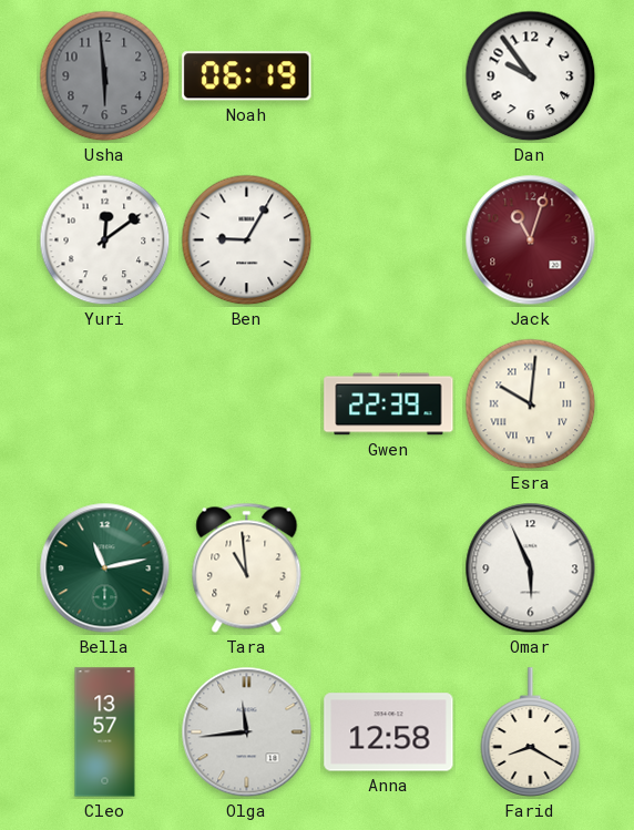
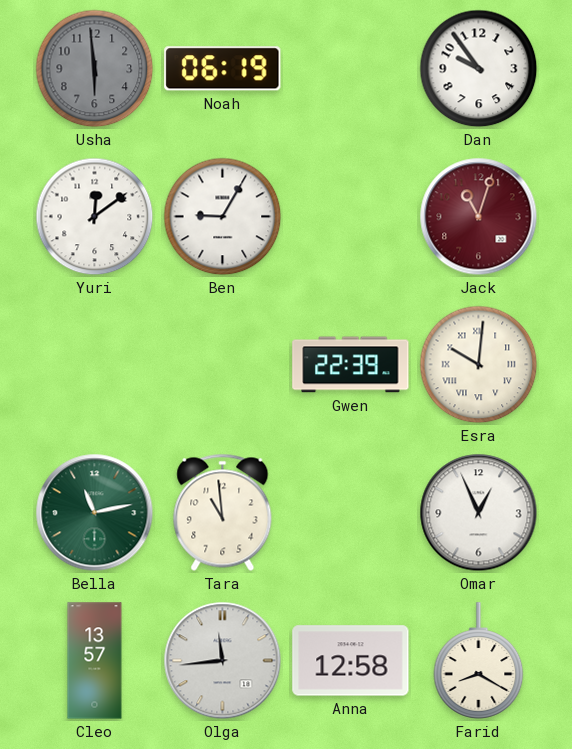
Omar: 5:56 -> 12:56 (479, 513)
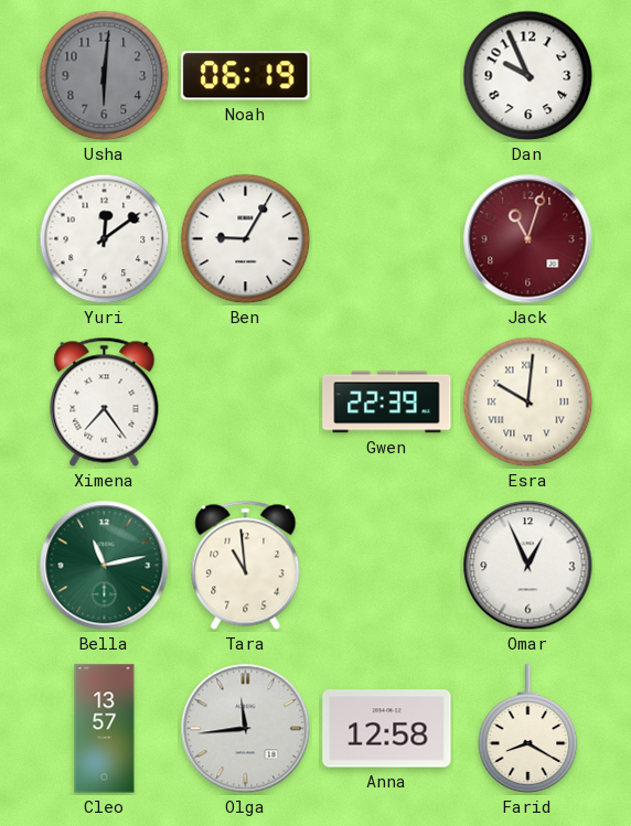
Usha: 5:59 -> 6:01 (105, 76)
Dan: 9:54 -> 9:56 (528, 76)
Ximena: none -> 7:24 (105, 401)
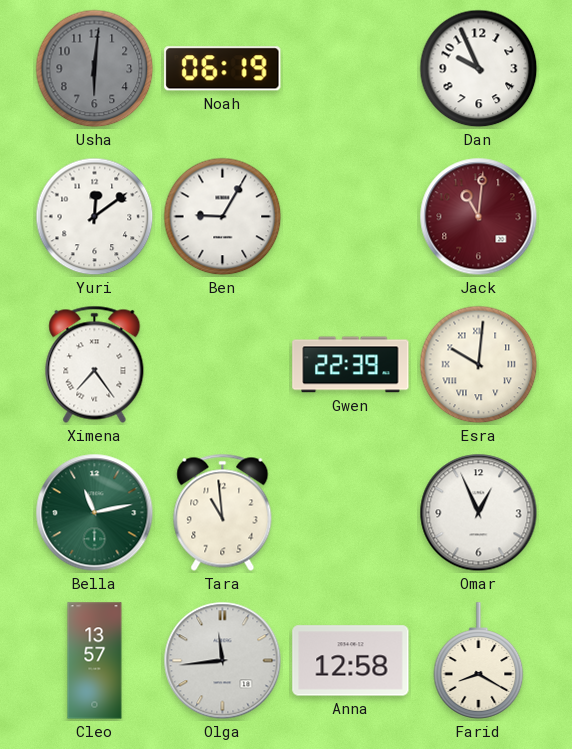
Jack: 11:03 -> 11:01 (479, 217)
